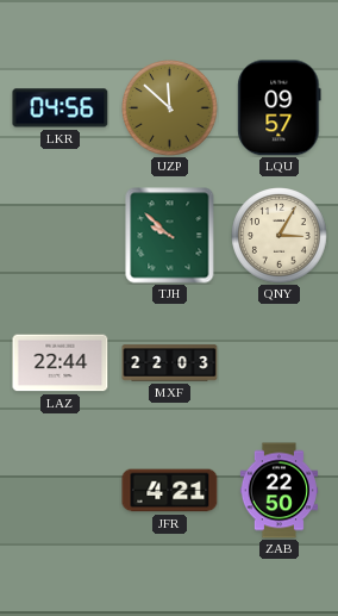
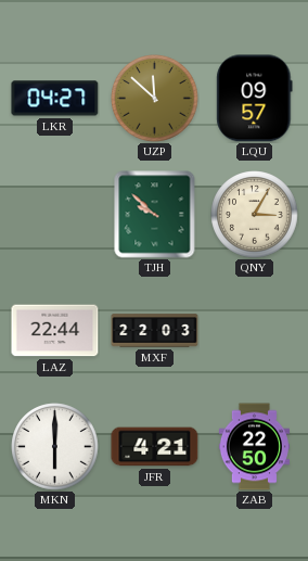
LKR: 04:56 -> 04:27 (55, 99)
MKN: none -> 6:00 (55, 447)
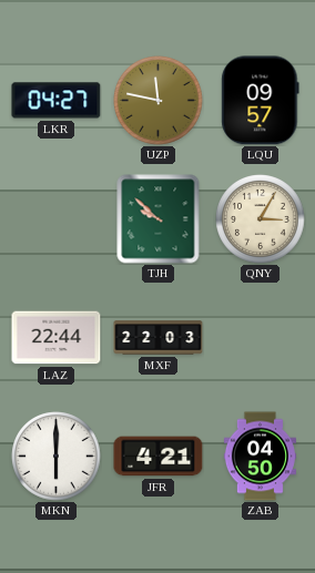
UZP: 11:52 -> 11:47 (159, 101)
ZAB: 22:50 -> 04:50 (260, 457)
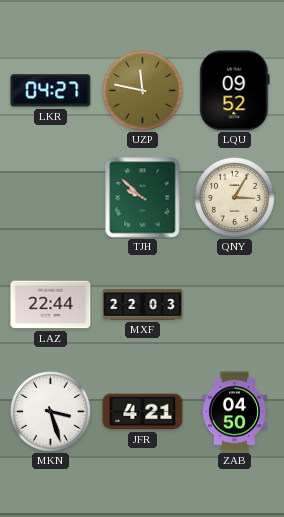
LQU: 09:57 -> 09:52 (235, 91)
MKN: 6:00 -> 3:27 (51, 412)
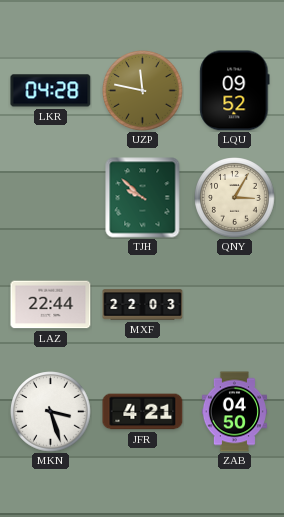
LKR: 04:27 -> 04:28 (51, 91)
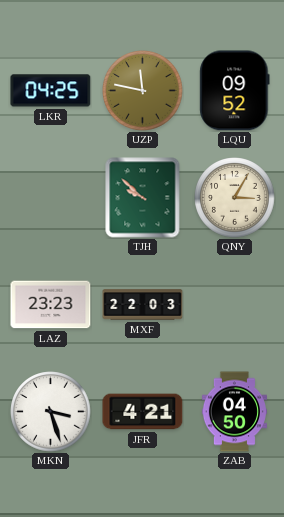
LKR: 04:28 -> 04:25 (51, 91)
LAZ: 22:44 -> 23:23 (51, 305)
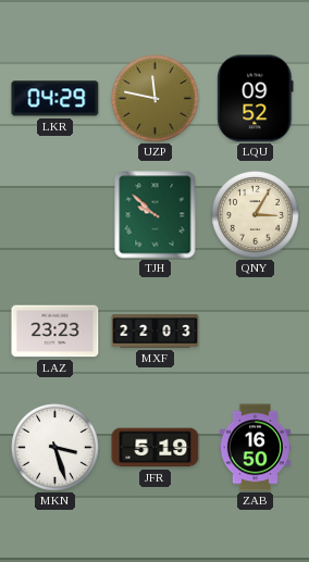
LKR: 04:25 -> 04:29 (55, 99)
JFR: 4:21 -> 5:19 (156, 448)
ZAB: 04:50 -> 16:50 (255, 448)
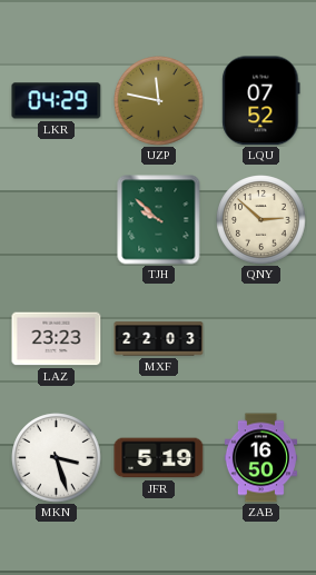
LQU: 09:52 -> 07:52 (261, 101)
QNY: 3:05 -> 2:52 (261, 220)
